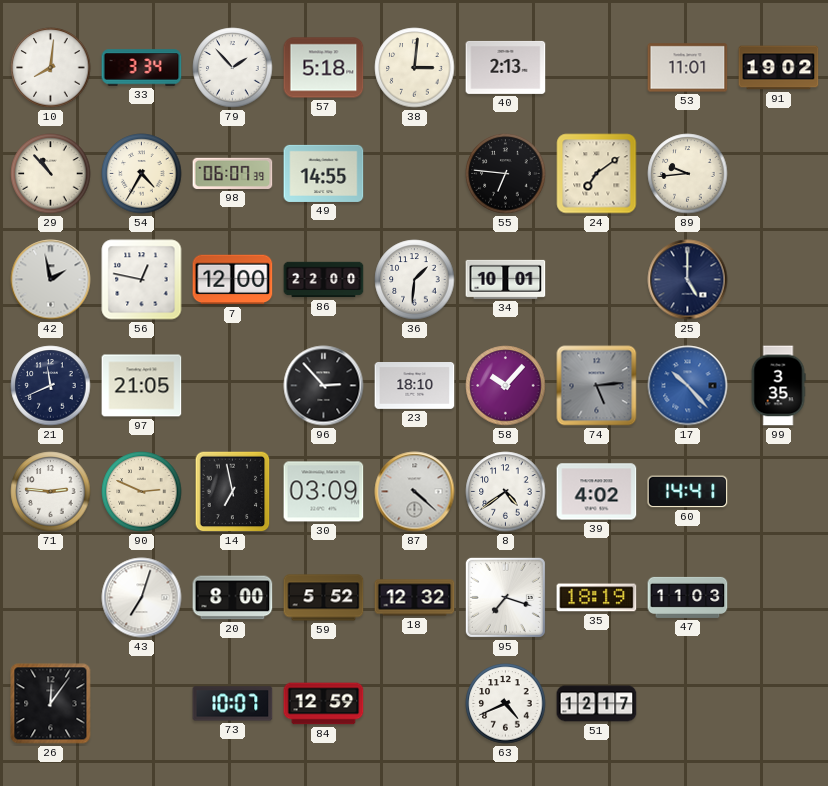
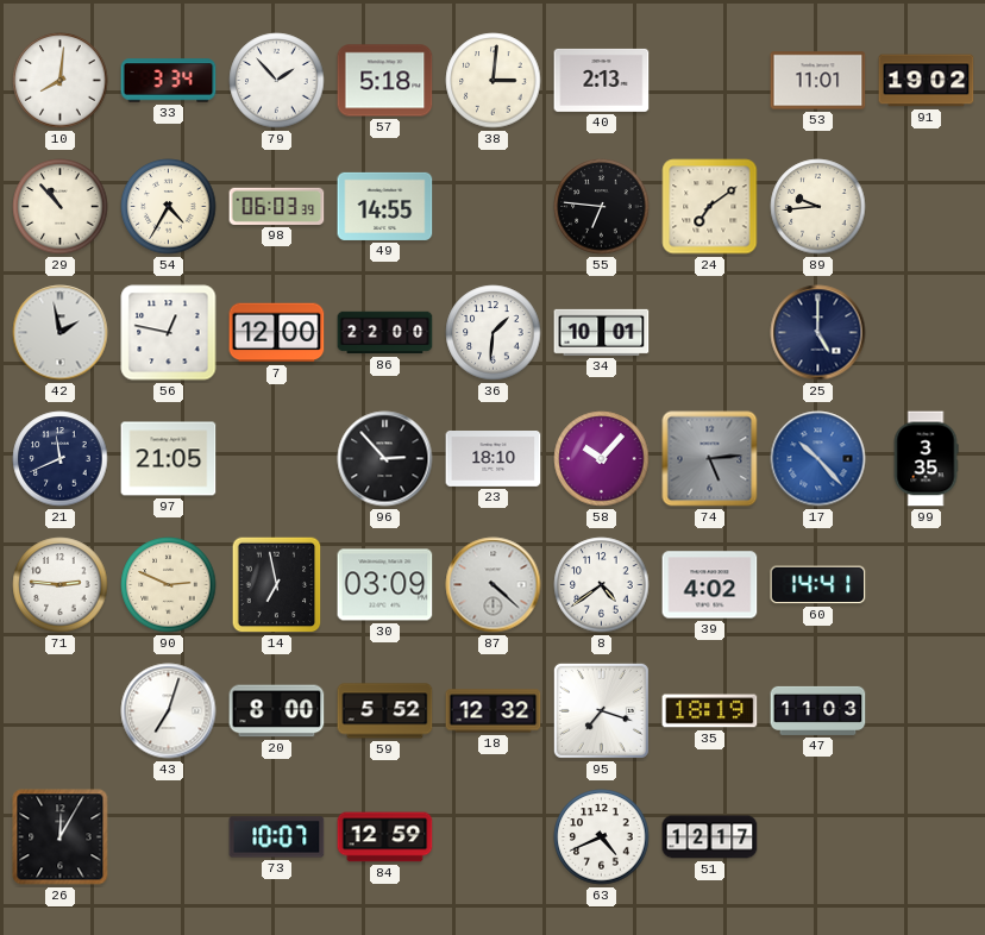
98: 06:07 -> 06:03 (277, 206)
26: 12:06 -> 12:05 (61, 837)
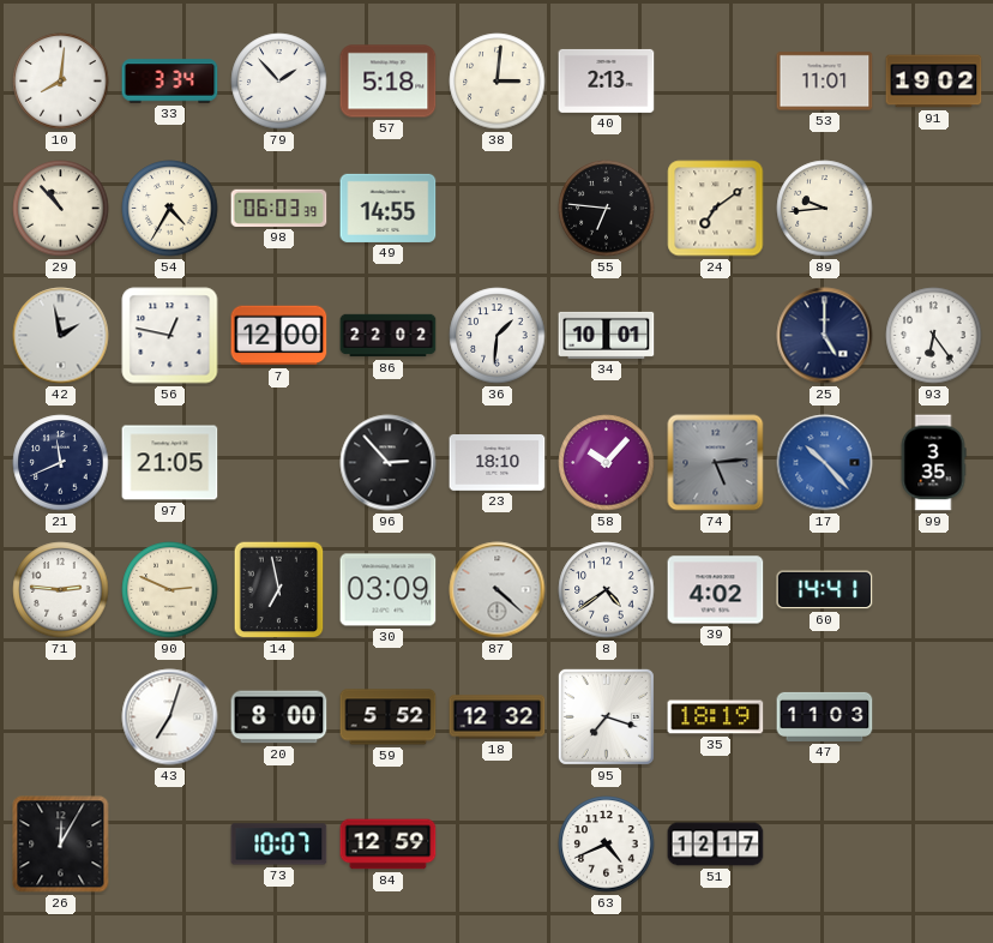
86: 22:00 -> 22:02 (389, 336)
93: none -> 6:24 (934, 336)
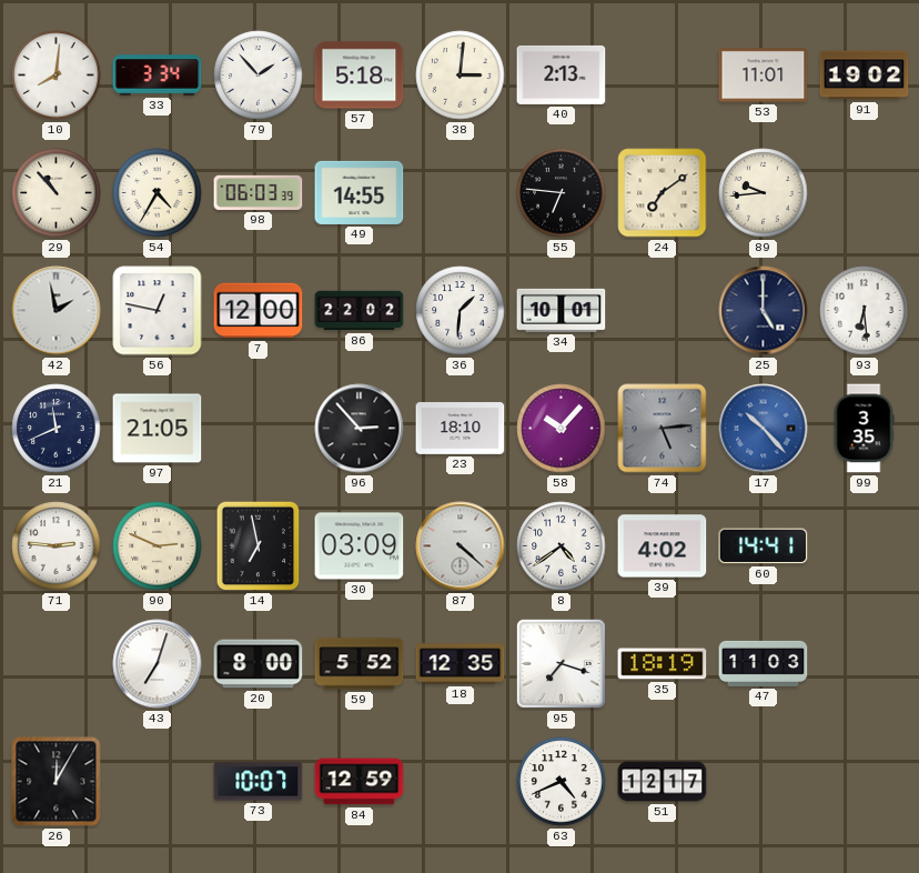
93: 6:24 -> 6:29 (865, 311)
18: 12:32 -> 12:35 (461, 664)
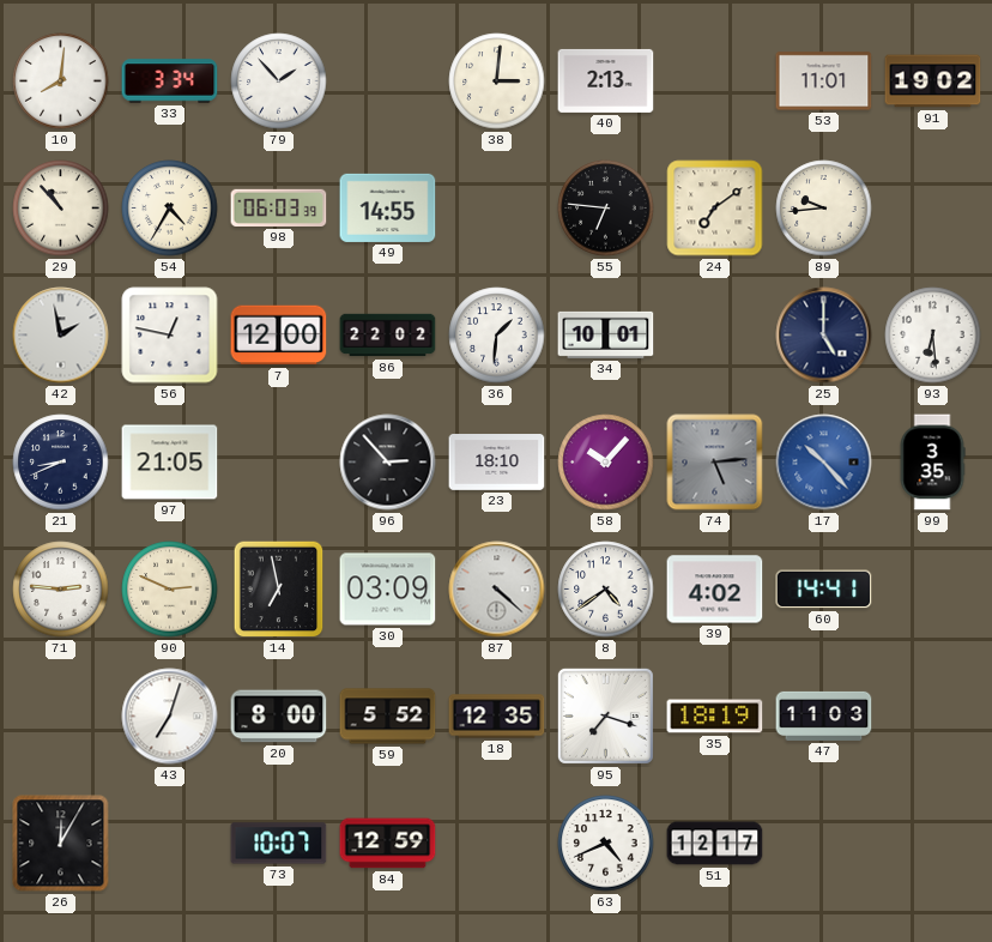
57: 5:18 -> none (360, 76)
21: 11:41 -> 8:41 (61, 463)
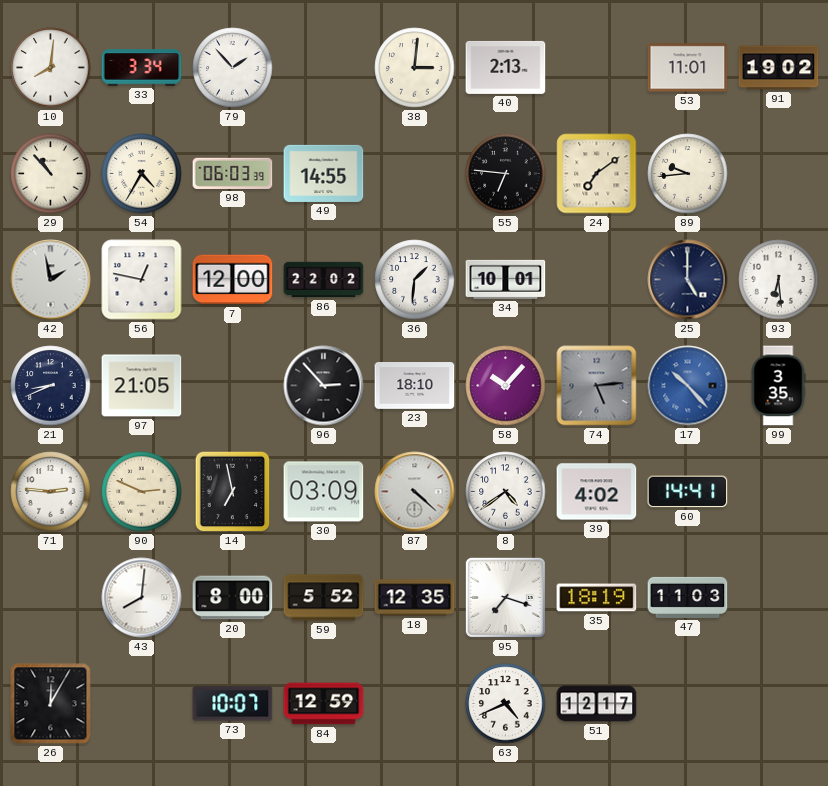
43: 7:03 -> 8:01 (142, 598)
